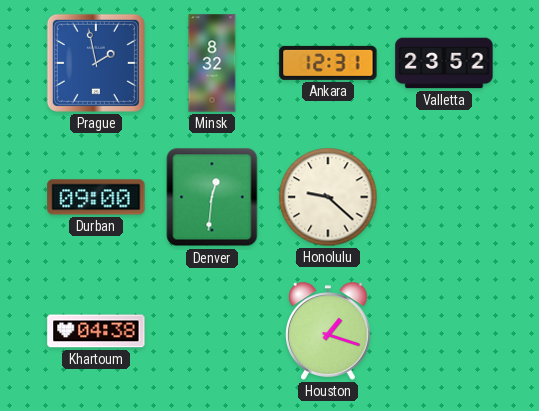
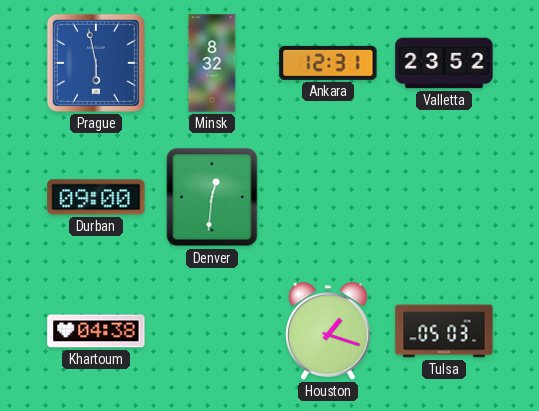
Prague: 1:58 -> 5:58 (96, 63)
Honolulu: 9:22 -> none (328, 197)
Tulsa: none -> 05:03 (444, 331)
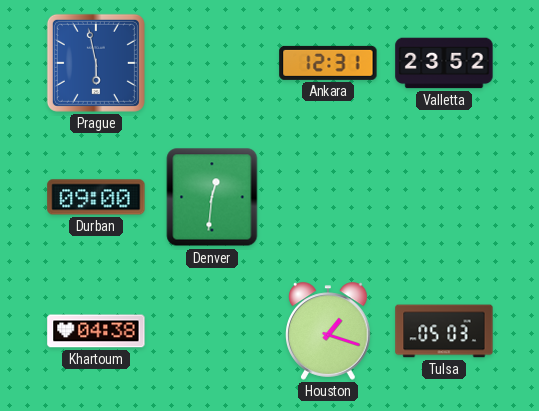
Minsk: 8:32 -> none (212, 63)
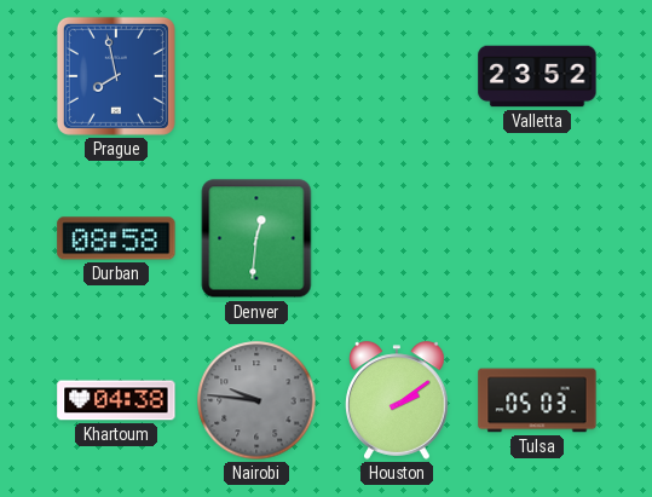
Prague: 5:58 -> 7:58 (116, 76)
Ankara: 12:31 -> none (328, 63)
Durban: 09:00 -> 08:58 (116, 238)
Nairobi: none -> 9:46 (256, 400)
Houston: 1:18 -> 2:09 (397, 400)
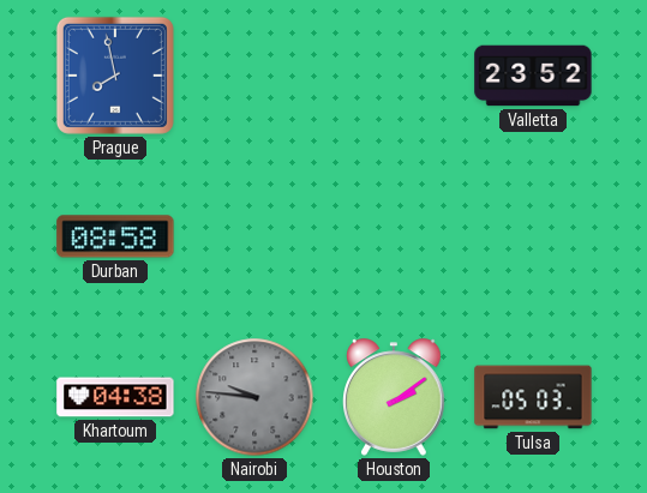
Denver: 12:31 -> none (256, 238)
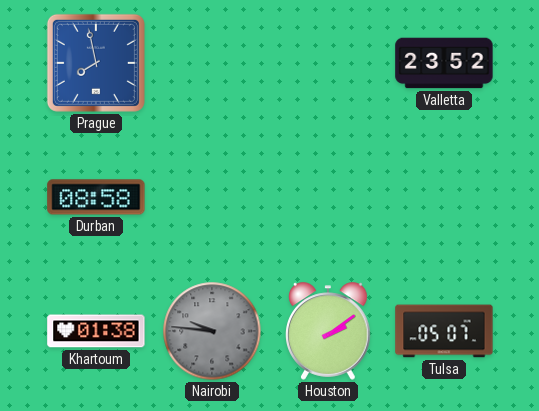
Khartoum: 04:38 -> 01:38 (96, 331)
Tulsa: 05:03 -> 05:07 (444, 331)
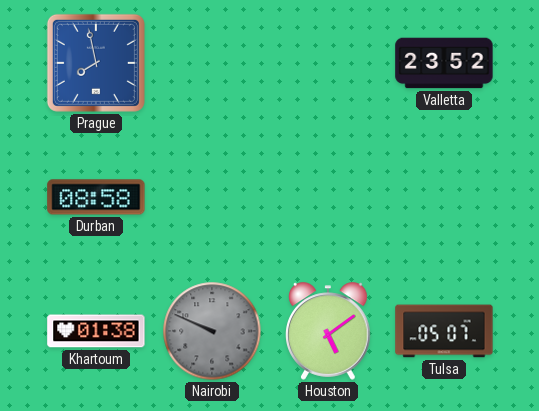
Nairobi: 9:46 -> 9:49 (212, 331)
Houston: 2:09 -> 5:09 (328, 331)
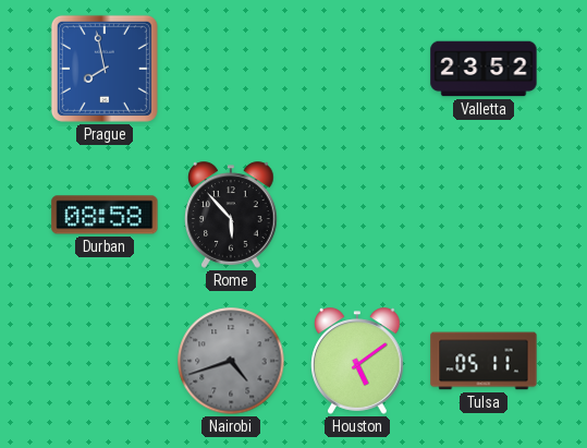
Rome: none -> 5:53 (231, 215)
Khartoum: 01:38 -> none (96, 331)
Nairobi: 9:49 -> 4:42 (231, 361)
Tulsa: 05:07 -> 05:11 (484, 361)
